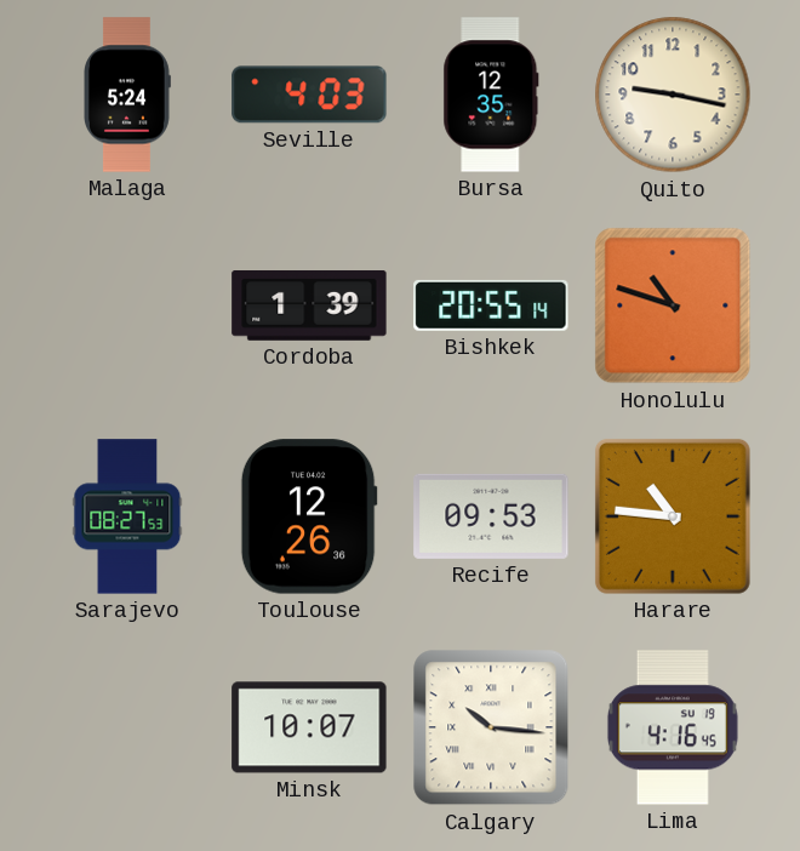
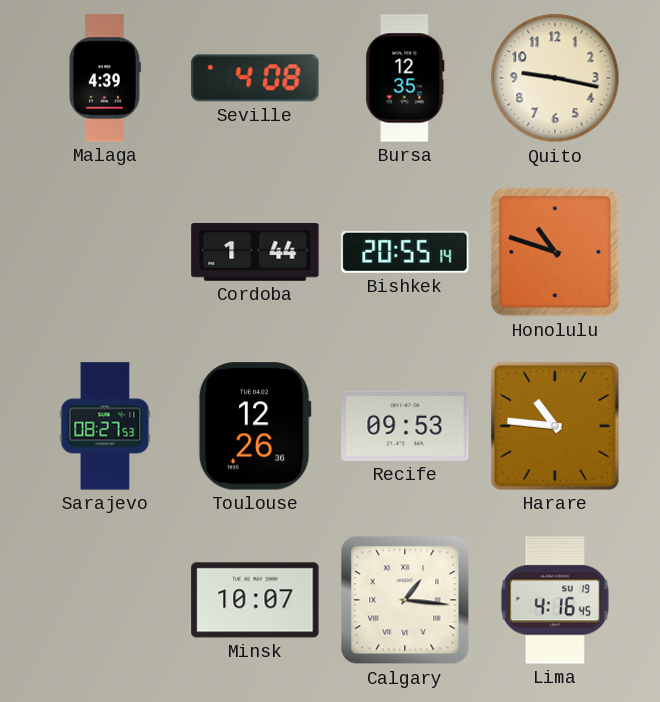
Malaga: 5:24 -> 4:39 (105, 78)
Seville: 4:03 -> 4:08 (255, 78)
Cordoba: 1:39 -> 1:44 (255, 253)
Calgary: 10:16 -> 1:16 (405, 600)
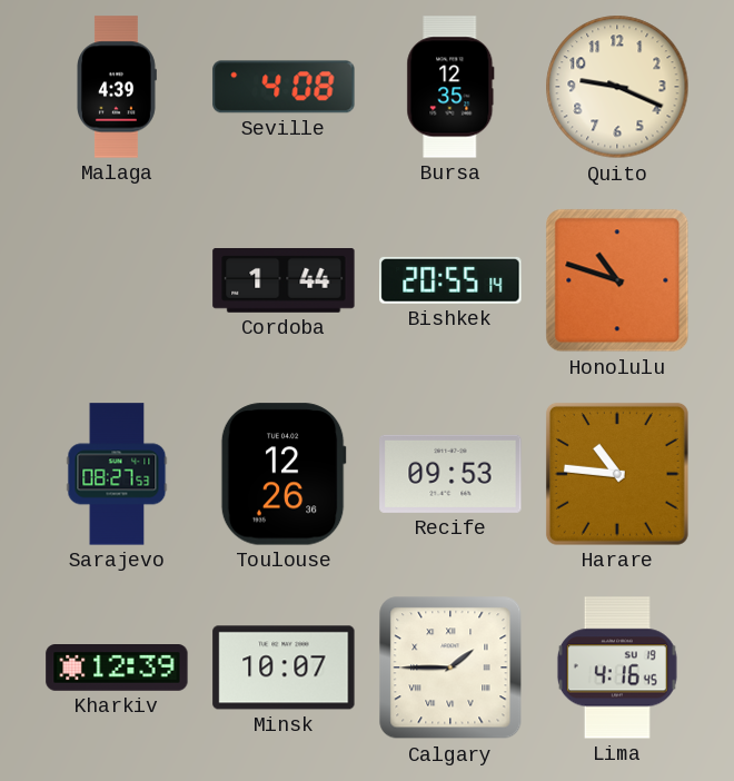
Quito: 9:17 -> 9:19 (617, 87)
Kharkiv: none -> 12:39 (117, 669)
Calgary: 1:16 -> 1:45 (450, 668)
